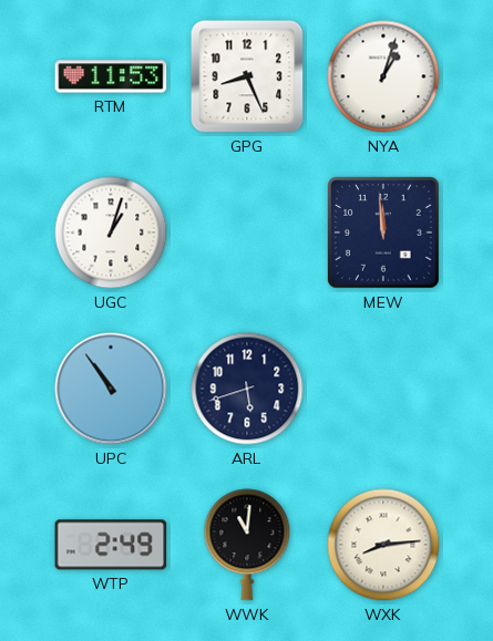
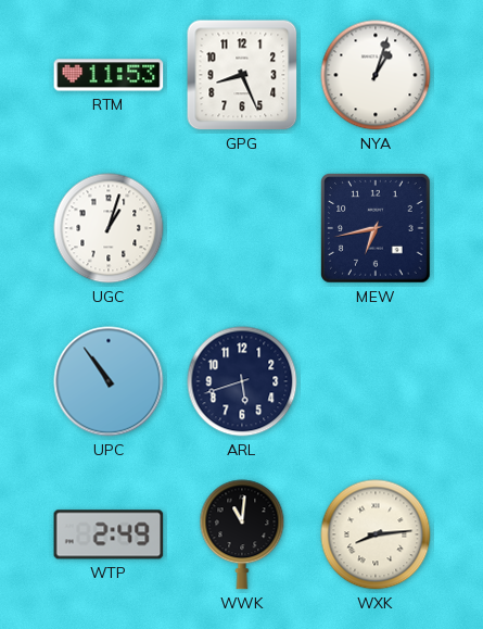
MEW: 11:59 -> 6:43 (377, 229)
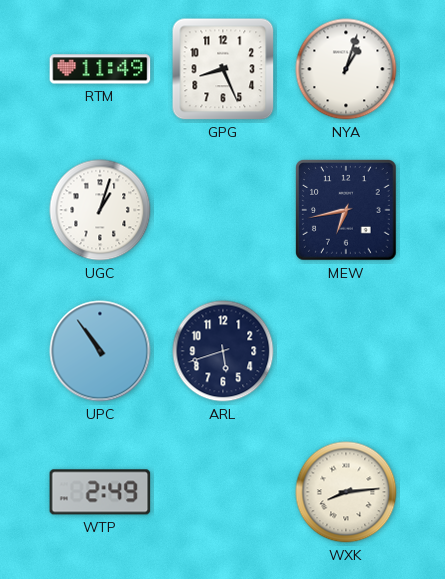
RTM: 11:53 -> 11:49 (100, 69)
WWK: 11:01 -> none (242, 534)
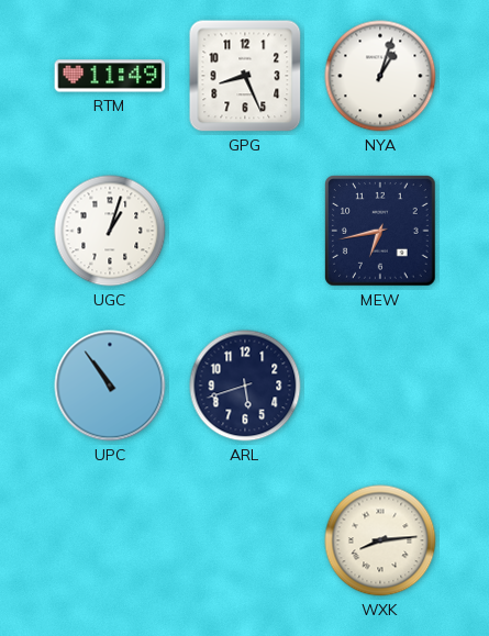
WTP: 2:49 -> none (100, 492)
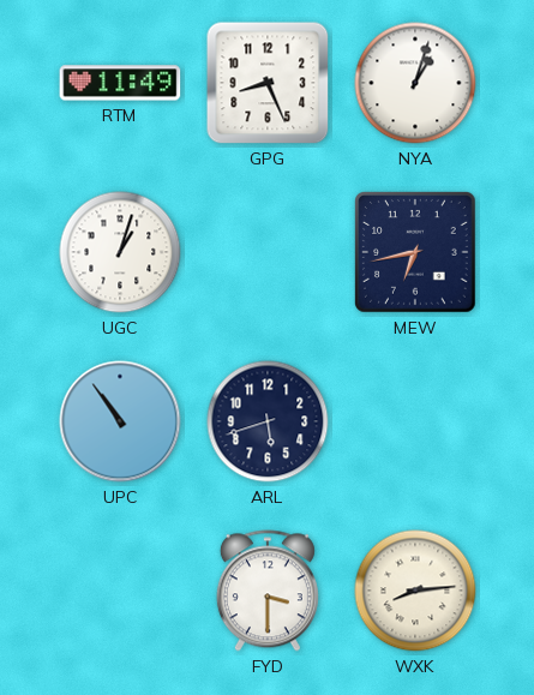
FYD: none -> 3:30 (268, 591)
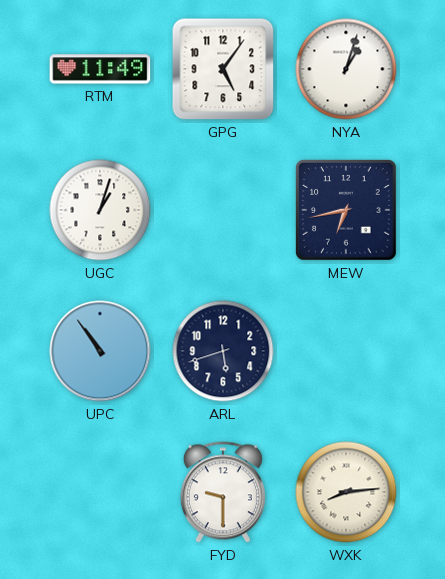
GPG: 8:26 -> 5:06 (223, 69)
FYD: 3:30 -> 9:30 (223, 492)
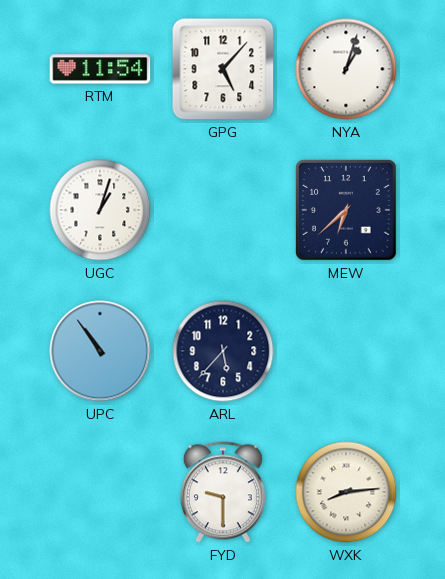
RTM: 11:49 -> 11:54 (100, 69)
GPG: 5:06 -> 5:07 (223, 69)
MEW: 6:43 -> 6:38 (347, 211)
ARL: 5:42 -> 5:37 (223, 351)
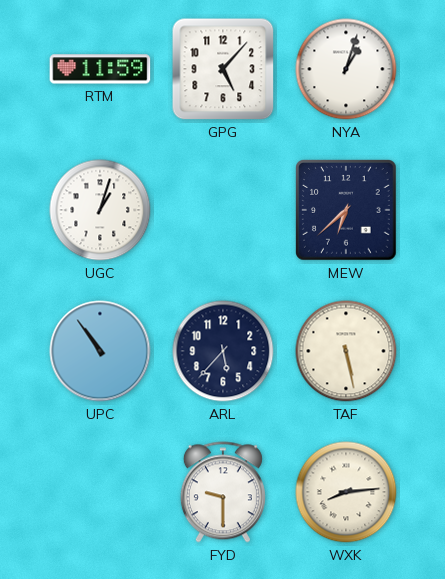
RTM: 11:54 -> 11:59 (100, 69)
TAF: none -> 5:28 (346, 351)
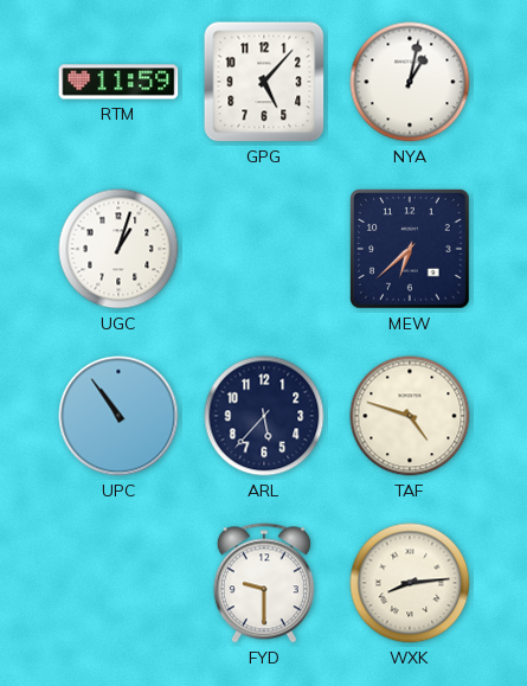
NYA: 1:03 -> 1:02 (410, 82)
TAF: 5:28 -> 4:48 (410, 416)
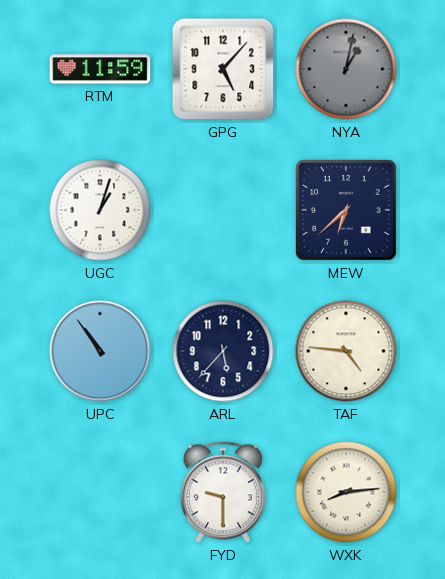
NYA dial: white -> grey (346, 69)
TAF: 4:48 -> 4:46 (346, 351)
